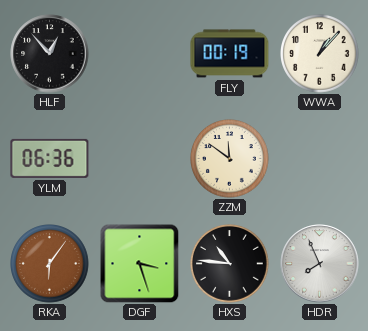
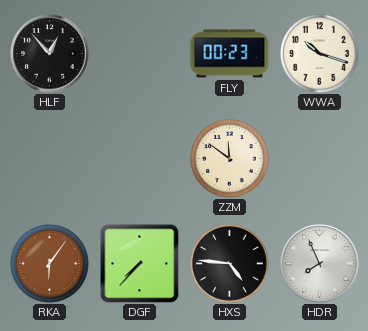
FLY: 00:19 -> 00:23 (230, 54)
WWA: 1:07 -> 10:18 (320, 54)
YLM: 06:36 -> none (50, 158)
DGF: 3:27 -> 7:37 (139, 263)
HXS: 10:46 -> 4:46 (230, 264)
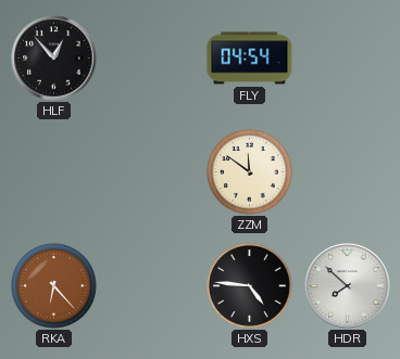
FLY: 00:23 -> 04:54 (250, 59)
WWA: 10:18 -> none (320, 54)
RKA: 6:06 -> 6:23 (54, 286)
DGF: 7:37 -> none (139, 263)
HDR: 7:56 -> 7:52 (348, 286)
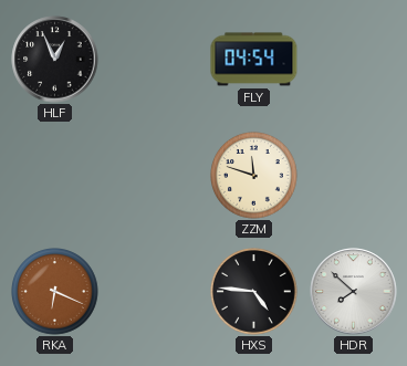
HLF: 12:53 -> 12:56 (55, 60)
ZZM: 11:51 -> 11:48 (254, 176)
RKA: 6:23 -> 6:19 (55, 292)
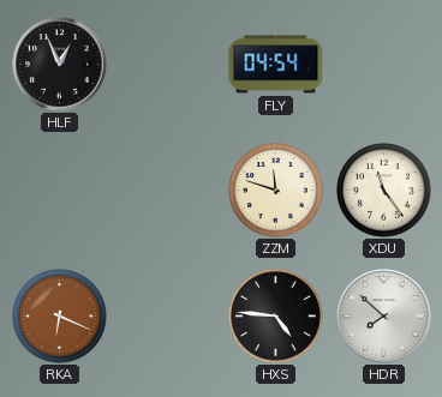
XDU: none -> 11:24 (384, 191)
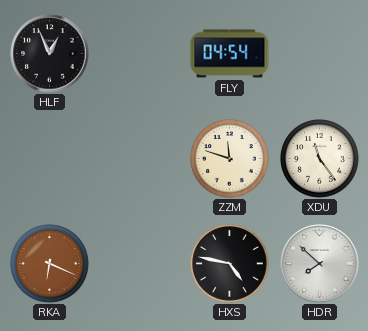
HXS: 4:46 -> 4:47 (230, 264)
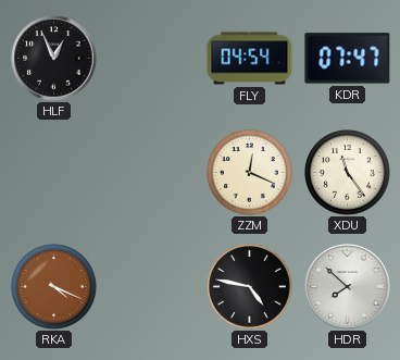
KDR: none -> 07:47 (348, 59)
ZZM: 11:48 -> 12:19 (250, 173)
RKA: 6:19 -> 4:19 (54, 287)
